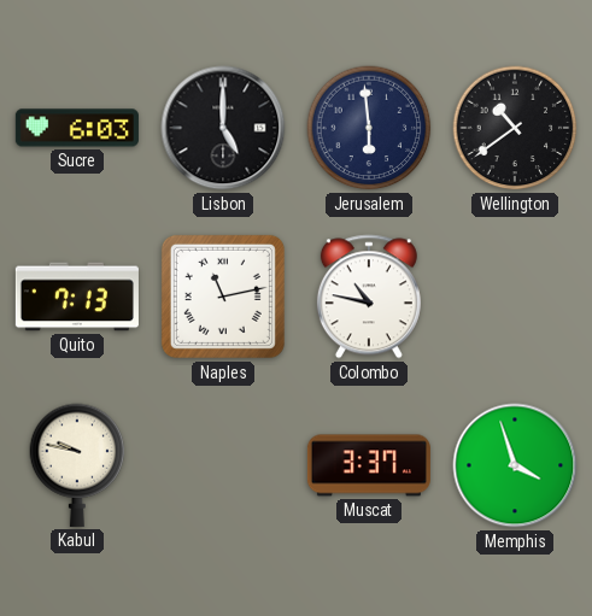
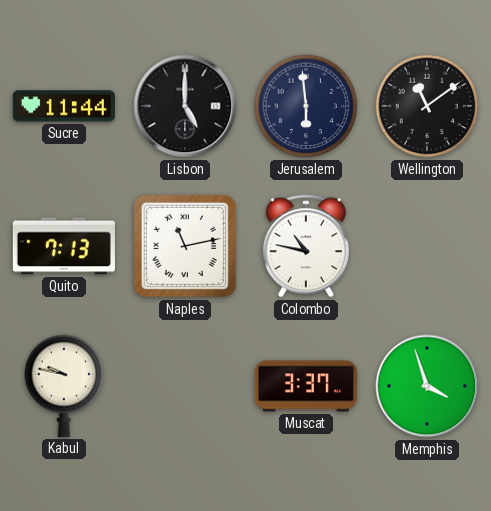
Sucre: 6:03 -> 11:44 (64, 106)
Wellington: 10:39 -> 11:09 (427, 106)
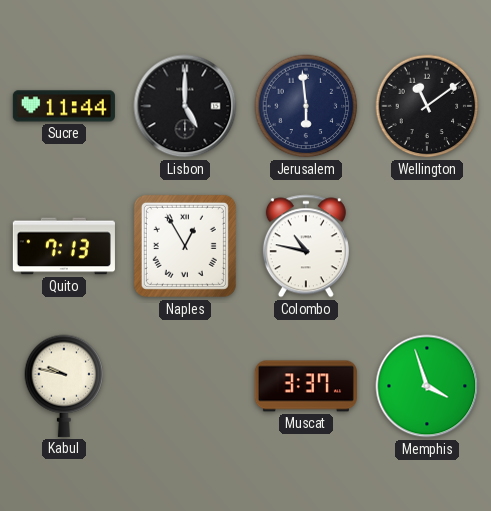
Naples: 11:13 -> 12:55 (185, 246)
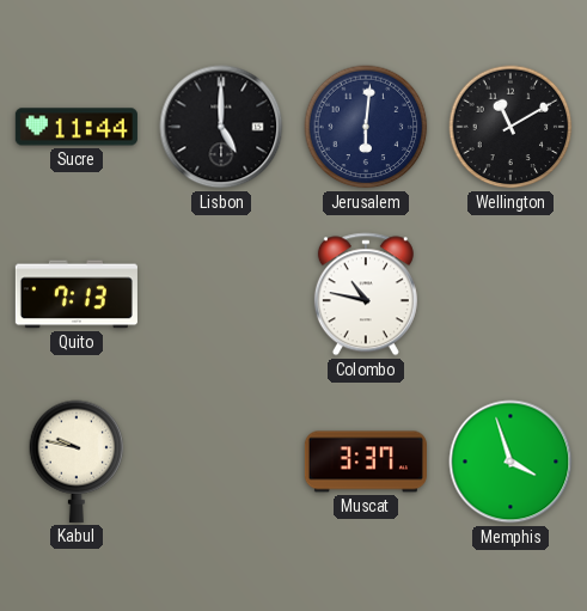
Jerusalem: 5:59 -> 6:01 (366, 127)
Wellington: 11:09 -> 11:10 (510, 127)
Naples: 12:55 -> none (185, 246)
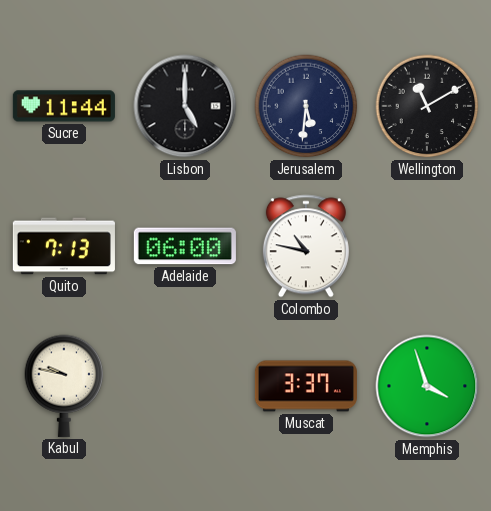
Jerusalem: 6:01 -> 5:31 (306, 106)
Adelaide: none -> 06:00 (185, 246)
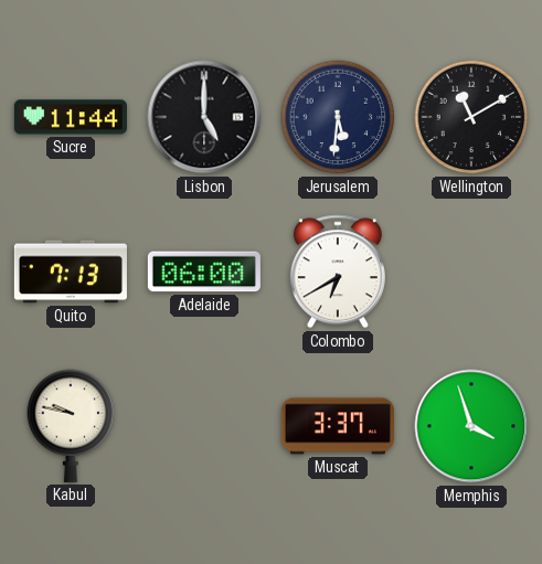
Colombo: 10:47 -> 6:40 (338, 272)
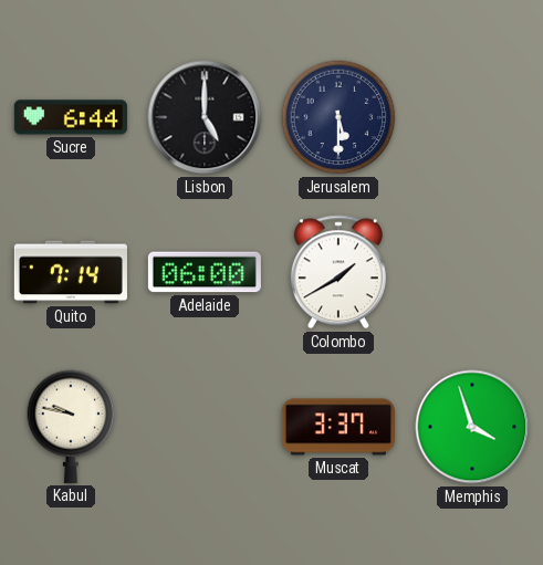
Sucre: 11:44 -> 6:44 (71, 117)
Jerusalem: 5:31 -> 5:30 (338, 117)
Wellington: 11:10 -> none (471, 117)
Quito: 7:13 -> 7:14 (71, 272)
Colombo: 6:40 -> 1:40 (338, 272)
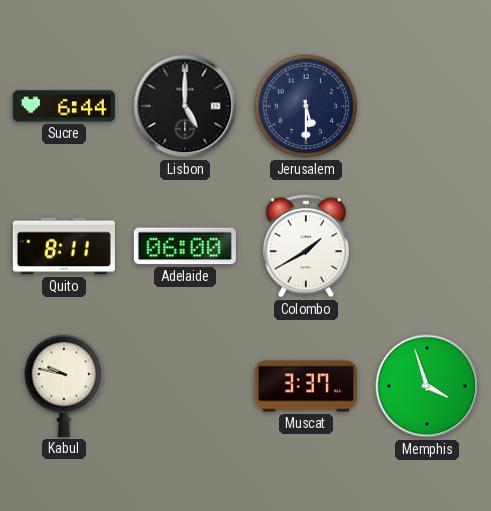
Quito: 7:14 -> 8:11 (64, 246)
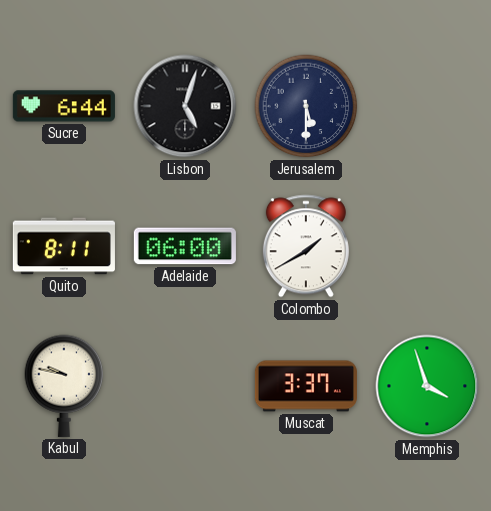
Lisbon: 5:00 -> 5:03 (185, 106)
